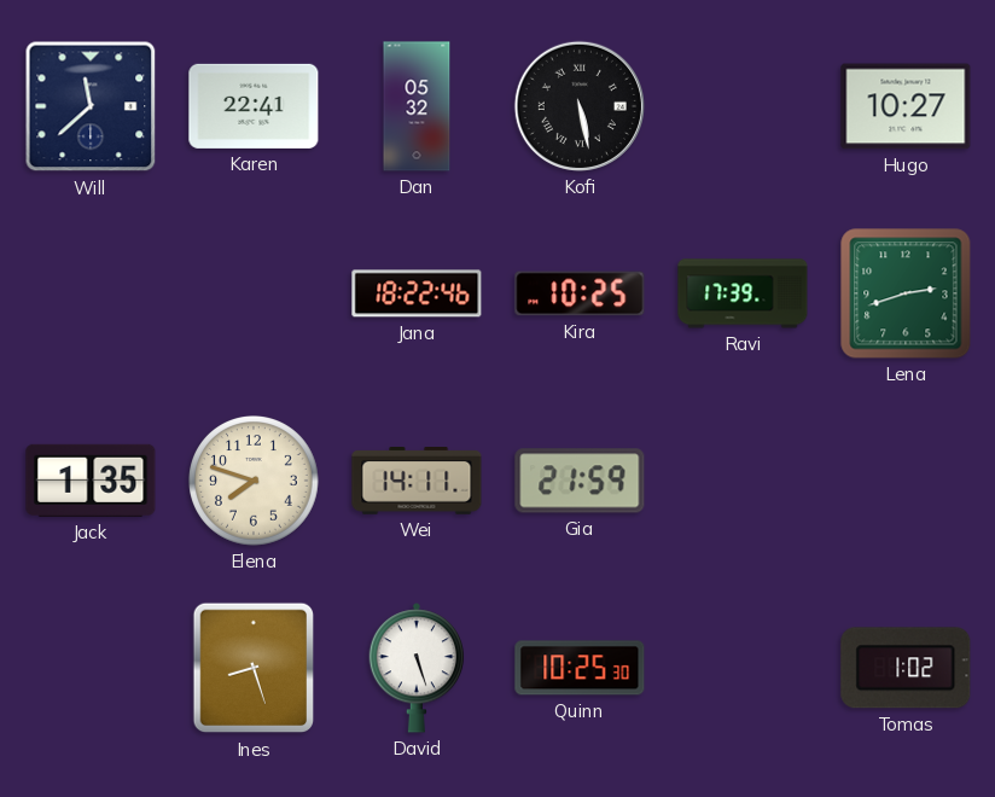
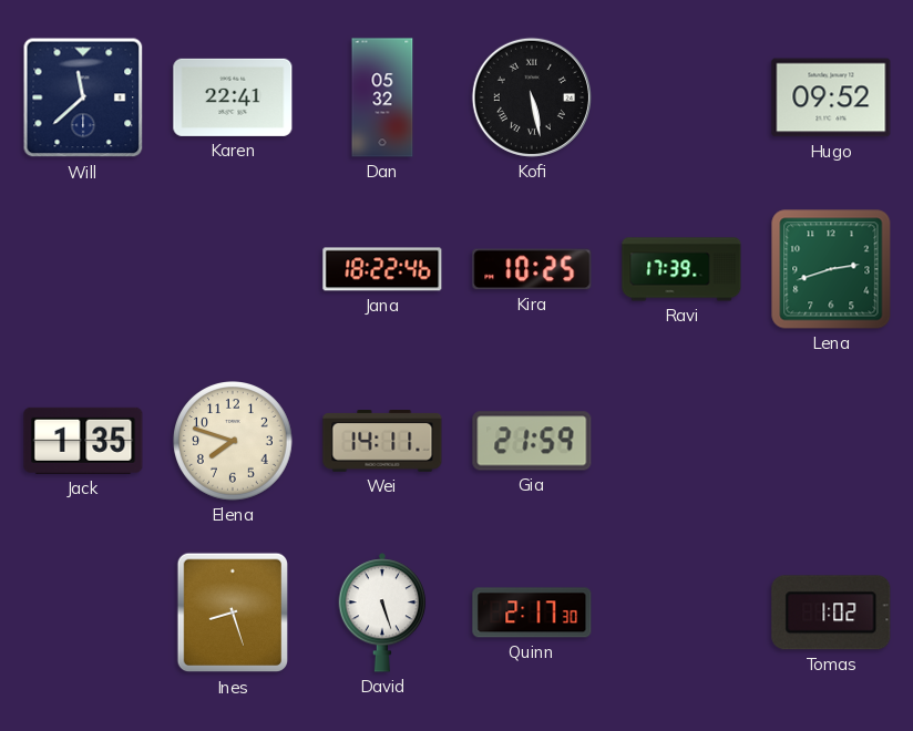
Hugo: 10:27 -> 09:52 (831, 97)
Quinn: 10:25 -> 2:17 (532, 612)
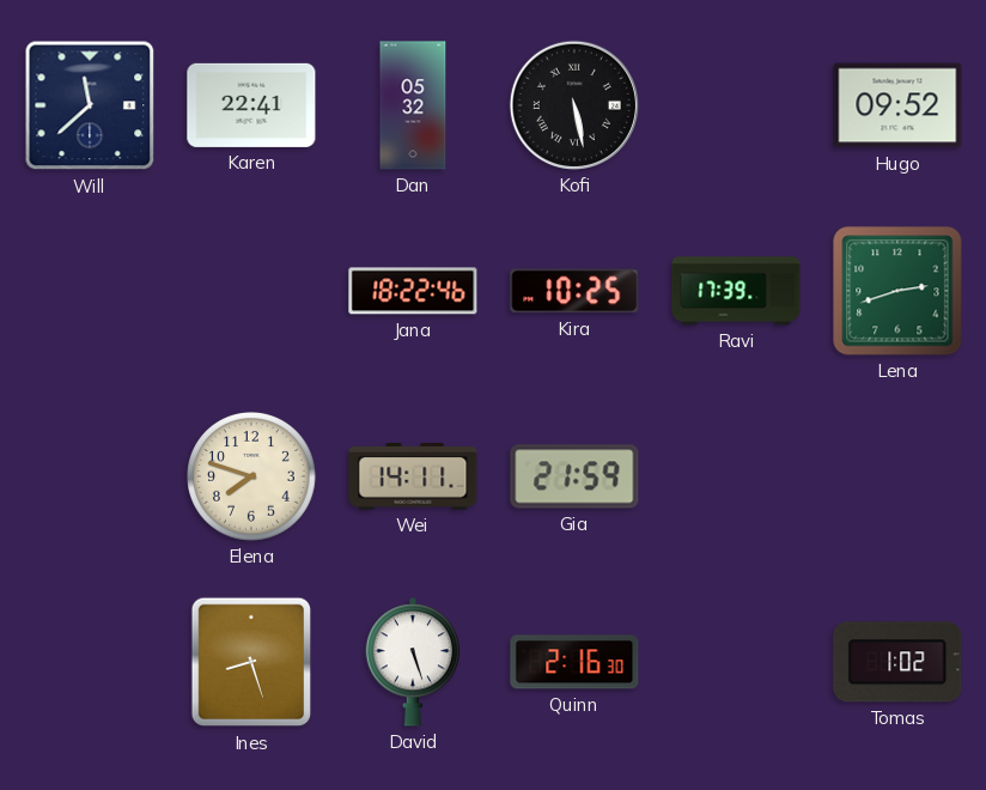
Jack: 1:35 -> none (83, 441)
Quinn: 2:17 -> 2:16 (574, 662)
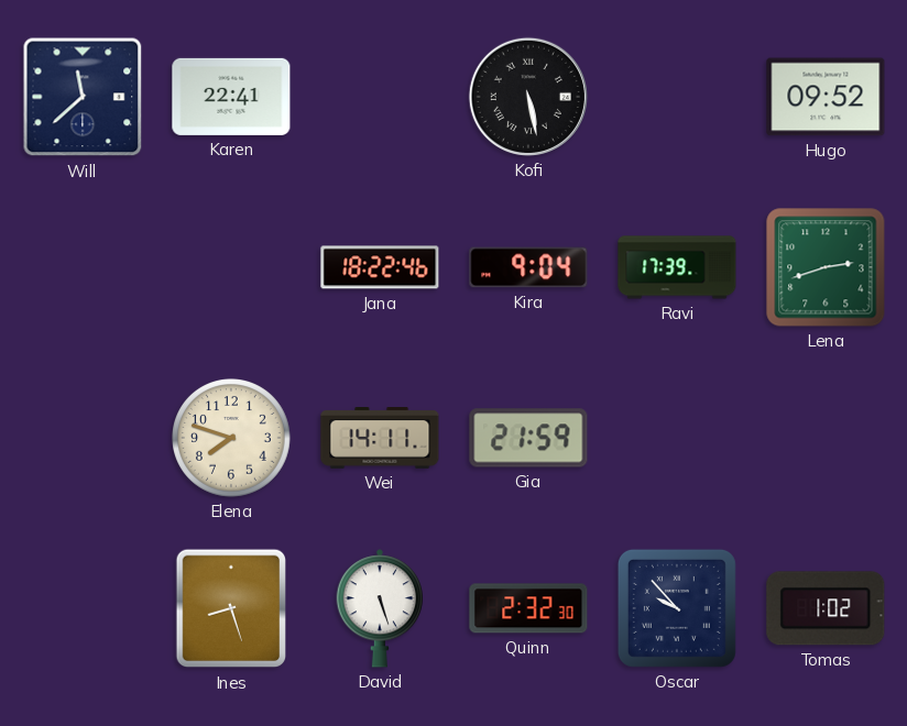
Dan: 05:32 -> none (413, 105)
Kira: 10:25 -> 9:04 (528, 267)
Quinn: 2:16 -> 2:32 (528, 608)
Oscar: none -> 9:53 (677, 608)
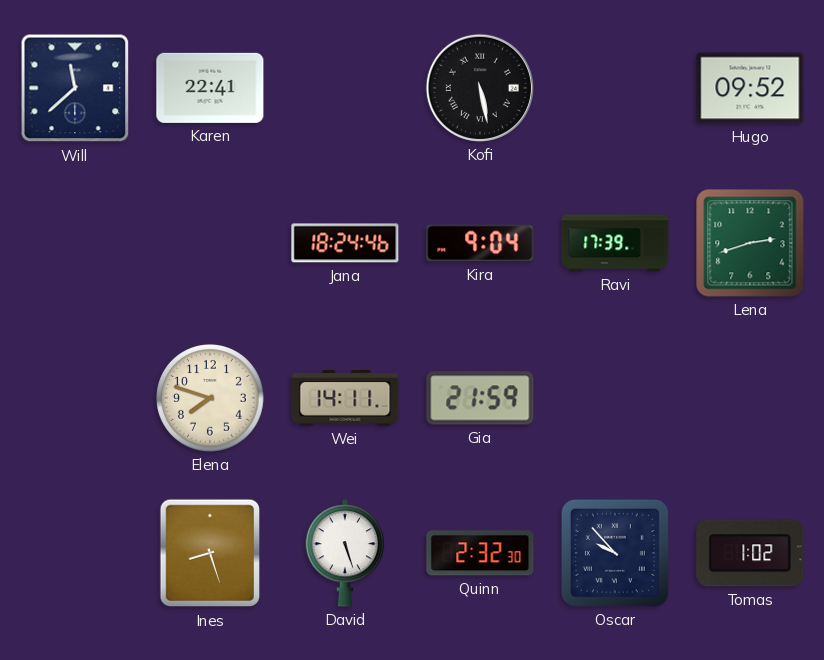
Jana: 18:22 -> 18:24 (345, 243)
